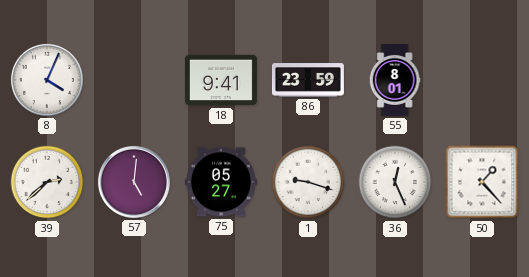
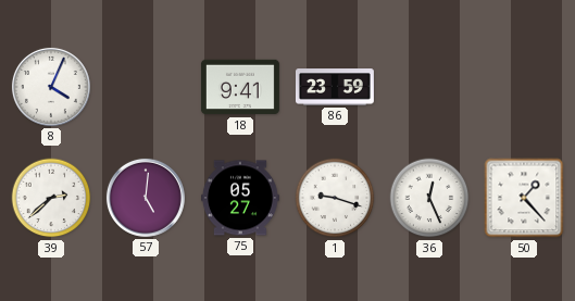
55: 8:01 -> none (395, 81)
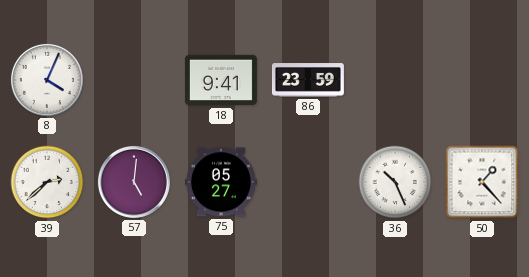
1: 9:18 -> none (335, 198)
36: 12:26 -> 10:26 (395, 182)
